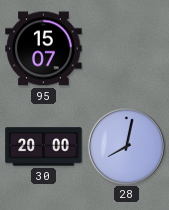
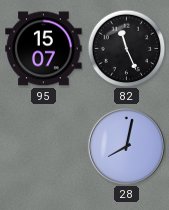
82: none -> 11:26 (126, 48)
30: 20:00 -> none (44, 147)
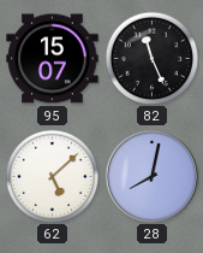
62: none -> 5:08 (52, 176)
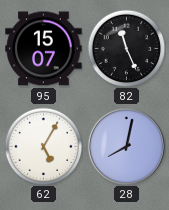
62: 5:08 -> 5:05 (43, 146)
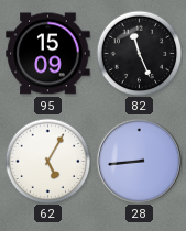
95: 15:07 -> 15:09 (48, 54)
28: 8:02 -> 8:44 (139, 161)
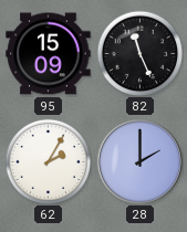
62: 5:05 -> 2:05 (48, 161)
28: 8:44 -> 2:00 (139, 161)
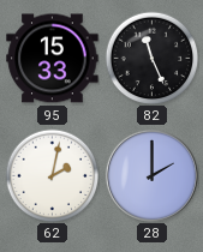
95: 15:09 -> 15:33 (53, 59)
62: 2:05 -> 2:02 (52, 175)
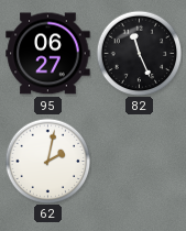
95: 15:33 -> 06:27 (48, 54)
28: 2:00 -> none (151, 175)
